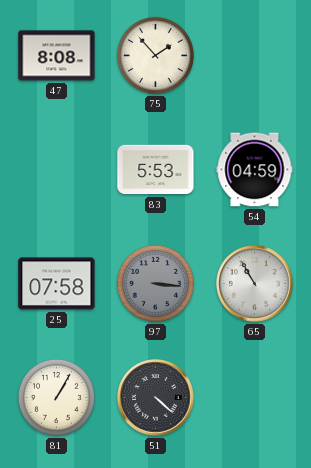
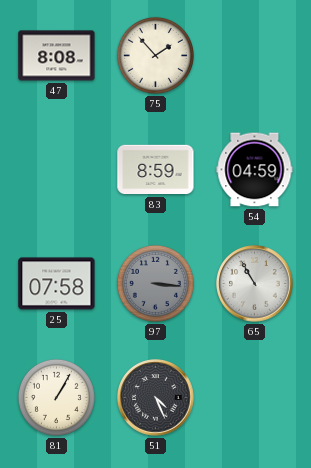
83: 5:53 -> 8:59 (156, 170)
51: 4:22 -> 4:26 (156, 398)
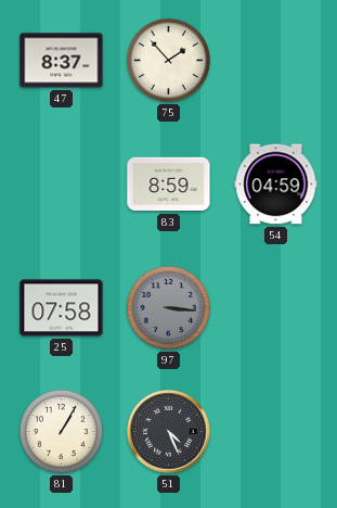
47: 8:08 -> 8:37 (62, 61)
65: 10:55 -> none (255, 284)
